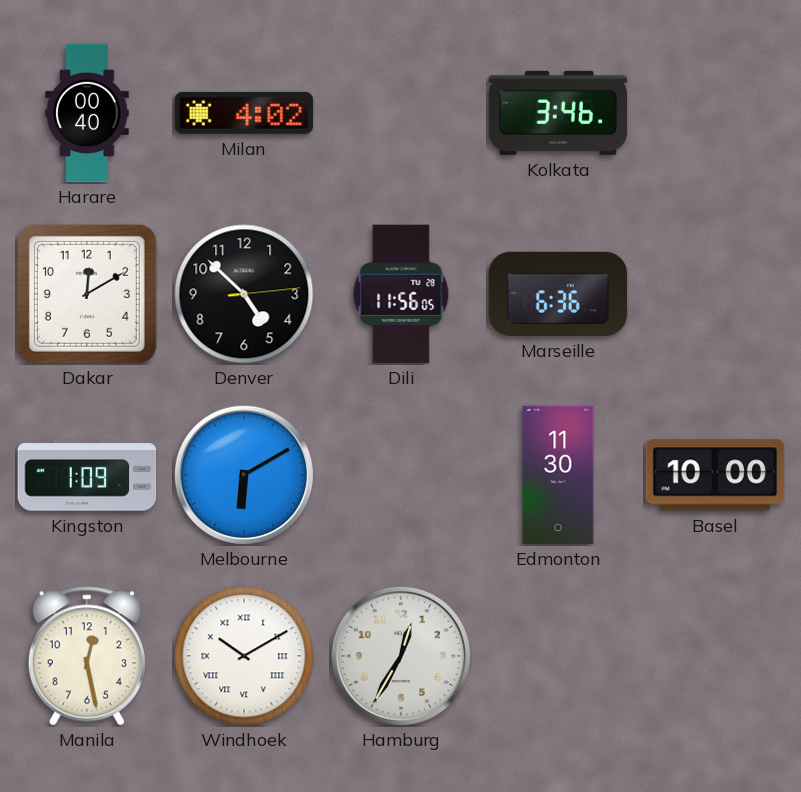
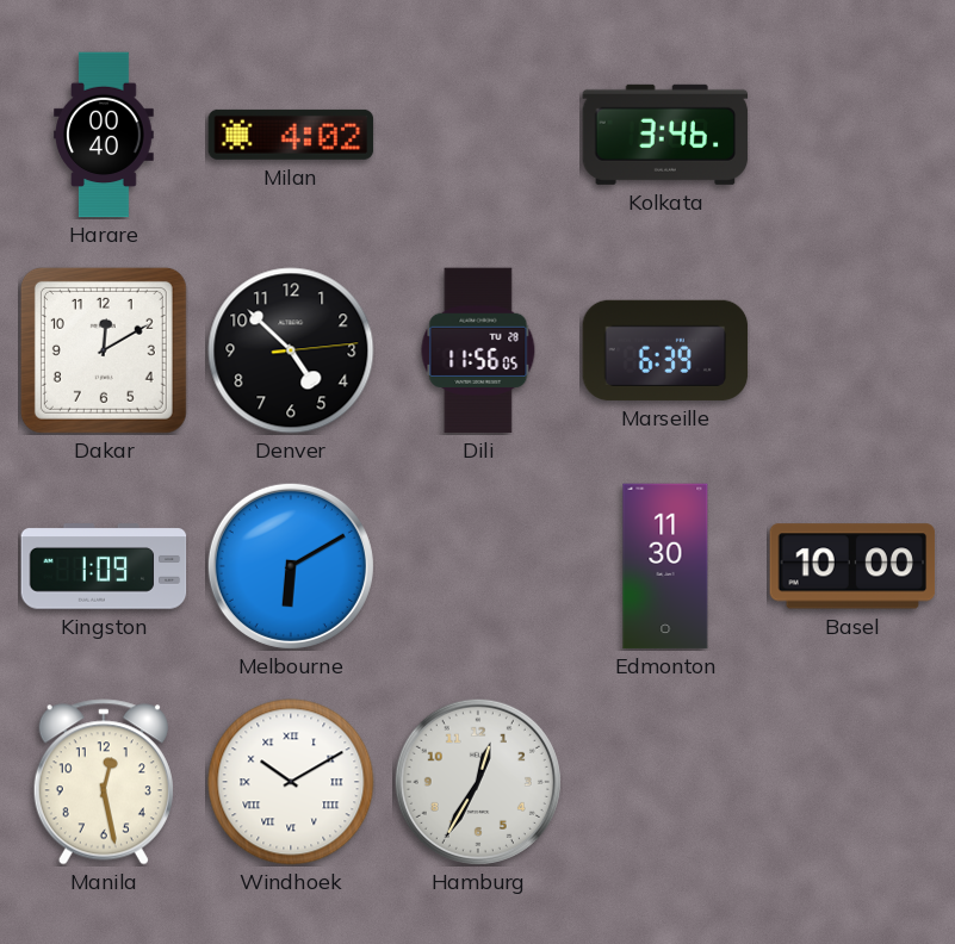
Marseille: 6:36 -> 6:39 (665, 350)
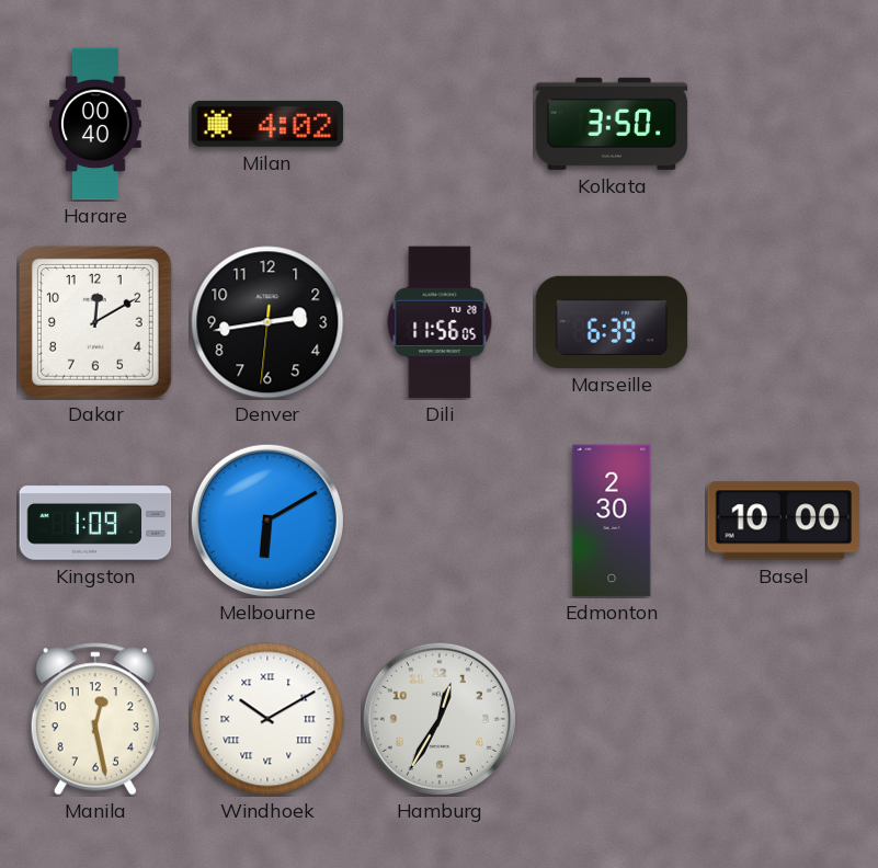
Kolkata: 3:46 -> 3:50 (612, 124)
Denver: 4:52 -> 2:43 (267, 322)
Edmonton: 11:30 -> 2:30 (612, 521)
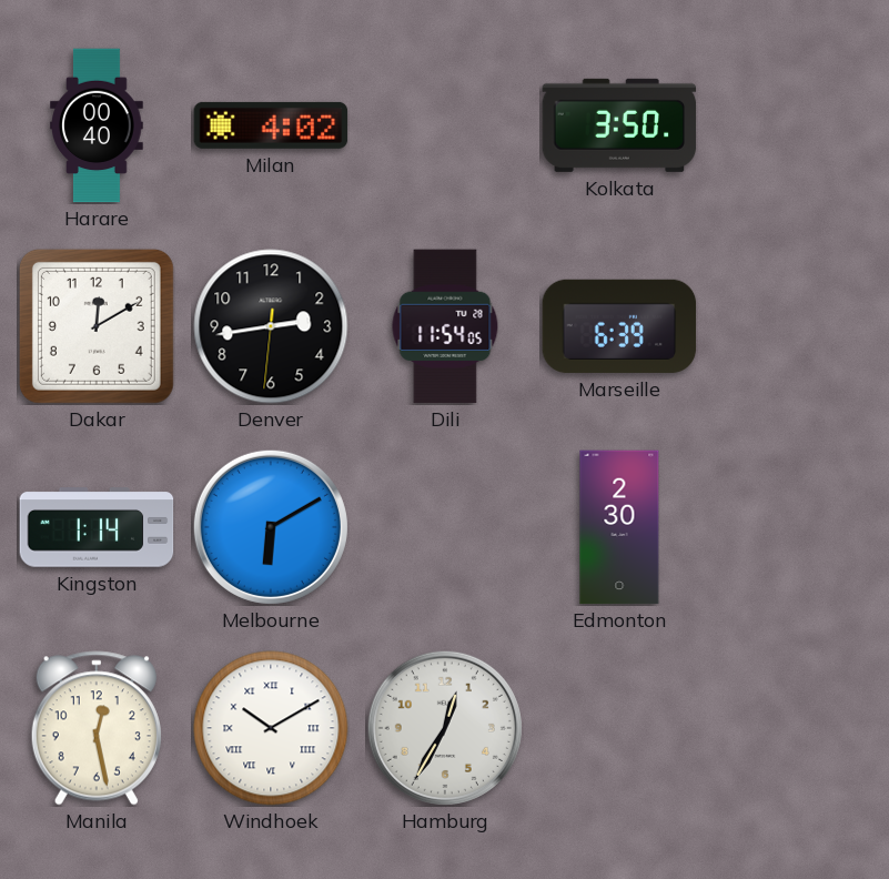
Dili: 11:56 -> 11:54 (445, 326)
Kingston: 1:09 -> 1:14 (97, 527)
Basel: 10:00 -> none (784, 521)
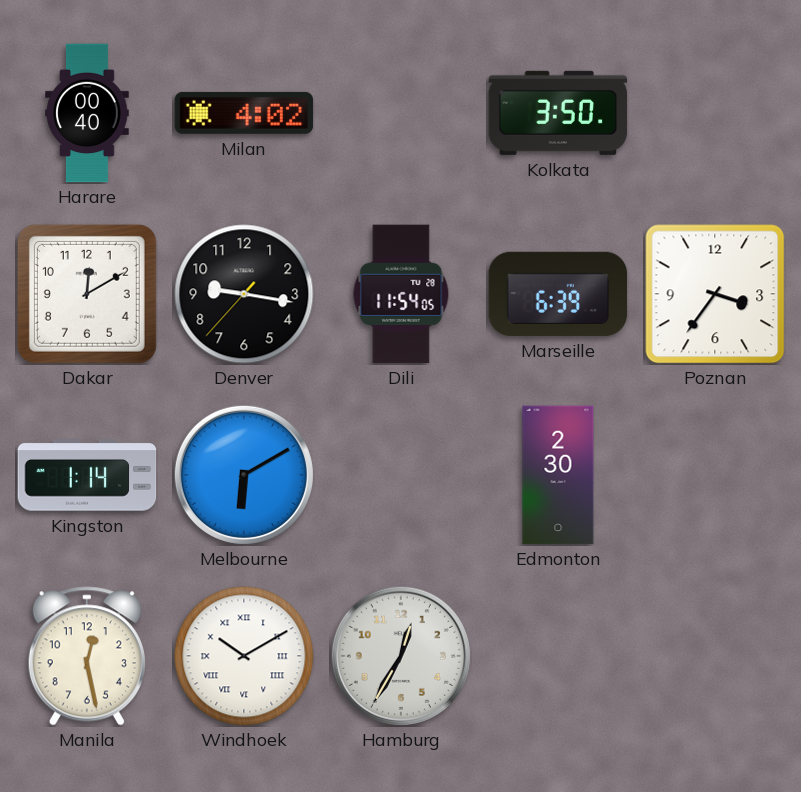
Denver: 2:43 -> 9:16 (244, 294)
Poznan: none -> 3:36 (715, 294)
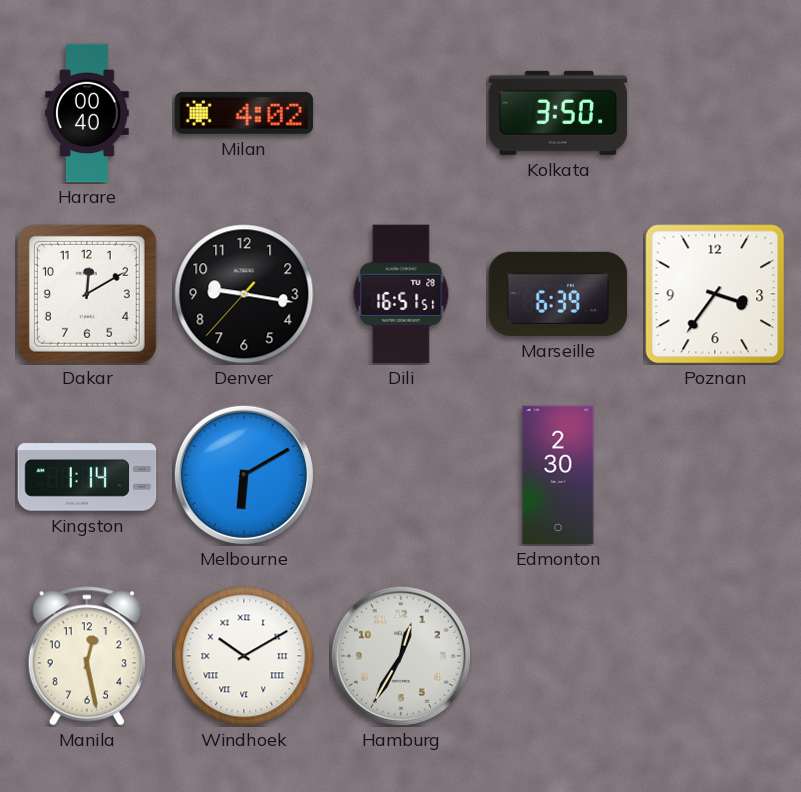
Dili: 11:54 -> 16:51 (401, 294)
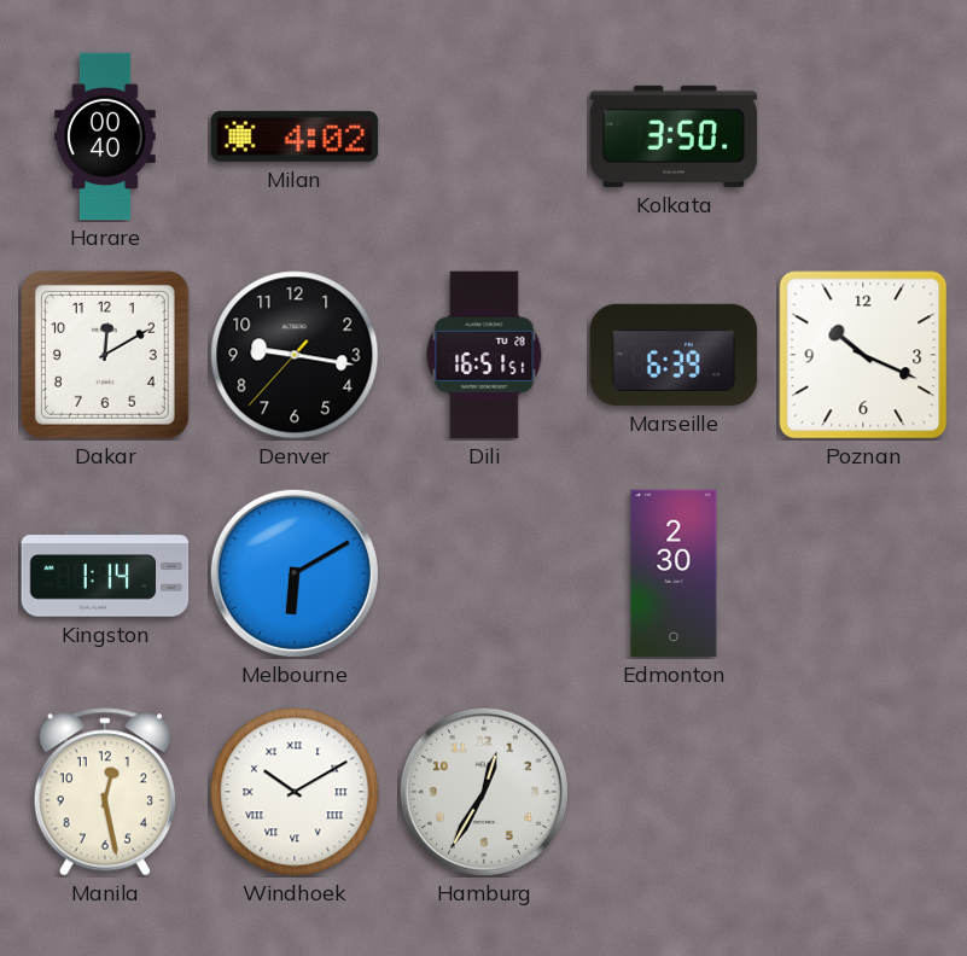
Poznan: 3:36 -> 10:19 (863, 355)
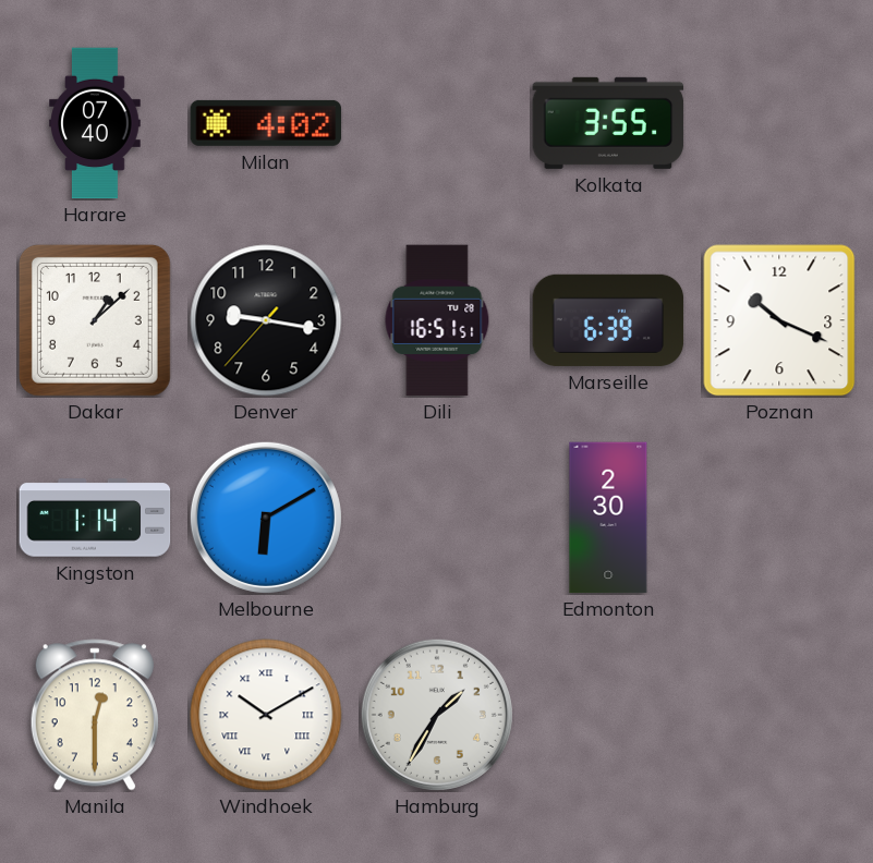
Harare: 00:40 -> 07:40 (95, 123)
Kolkata: 3:50 -> 3:55 (608, 123)
Dakar: 12:10 -> 1:08 (95, 320)
Manila: 12:28 -> 12:30 (95, 715)
Hamburg: 12:35 -> 1:35 (437, 715)
